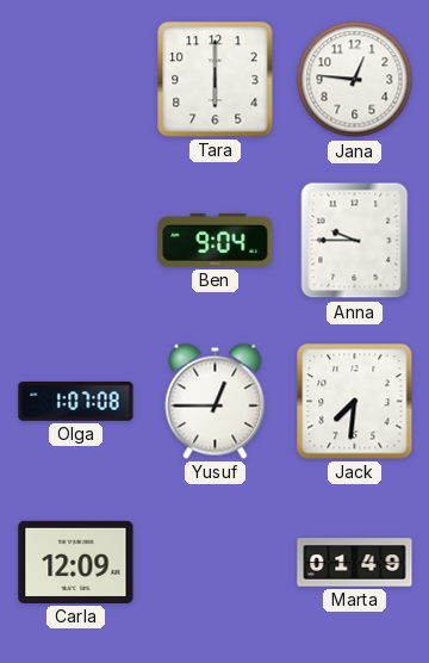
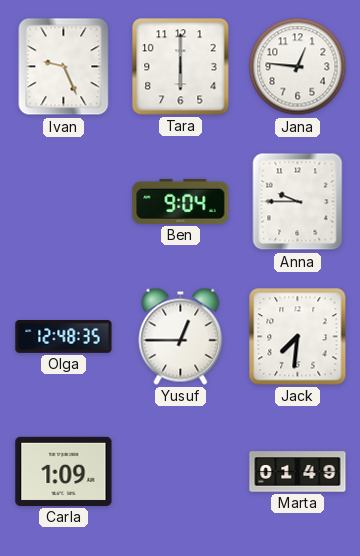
Ivan: none -> 9:26 (64, 67)
Olga: 1:07 -> 12:48 (64, 337)
Carla: 12:09 -> 1:09 (64, 471)
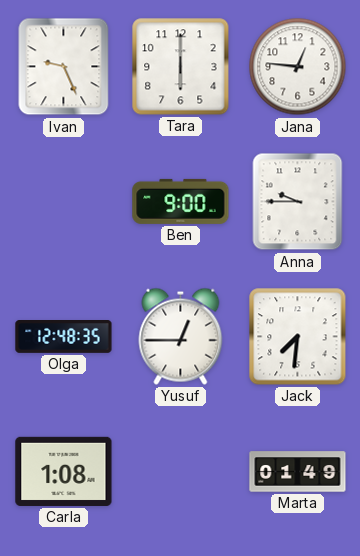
Ben: 9:04 -> 9:00 (181, 201)
Carla: 1:09 -> 1:08 (64, 471)
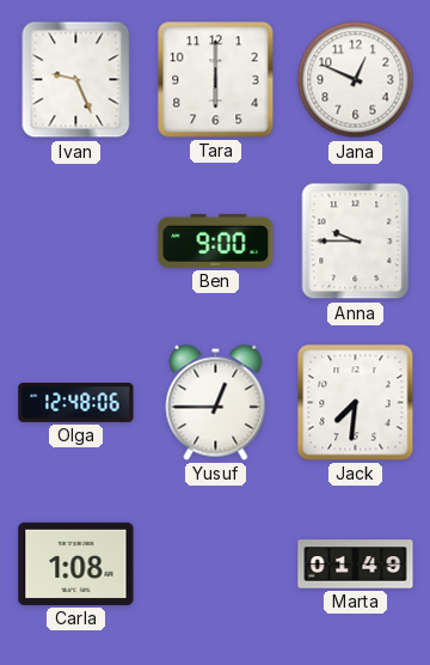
Jana: 12:46 -> 12:49 (356, 80)
Olga: 12:48:35 -> 12:48:06 (76, 403)
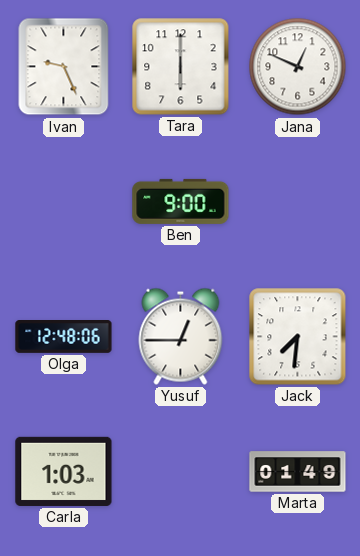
Anna: 9:45 -> none (356, 242)
Carla: 1:08 -> 1:03 (64, 471)
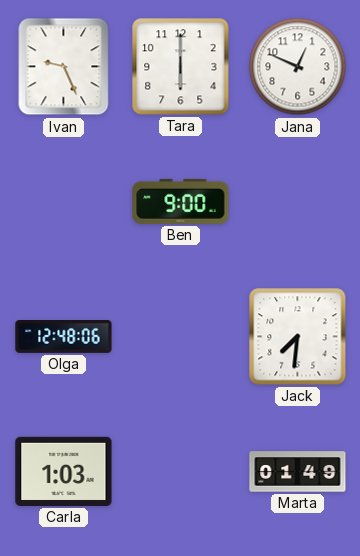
Yusuf: 12:45 -> none (181, 336)
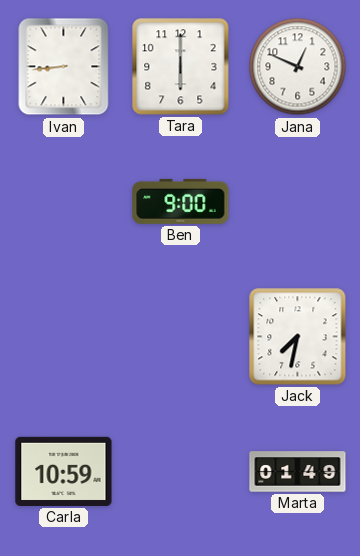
Ivan: 9:26 -> 8:44 (64, 67)
Olga: 12:48 -> none (64, 337)
Jack: 7:31 -> 7:32 (298, 337)
Carla: 1:03 -> 10:59 (64, 471)
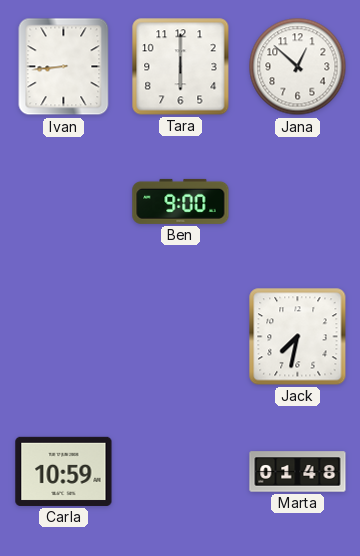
Jana: 12:49 -> 12:52 (298, 67)
Marta: 01:49 -> 01:48 (298, 472)
